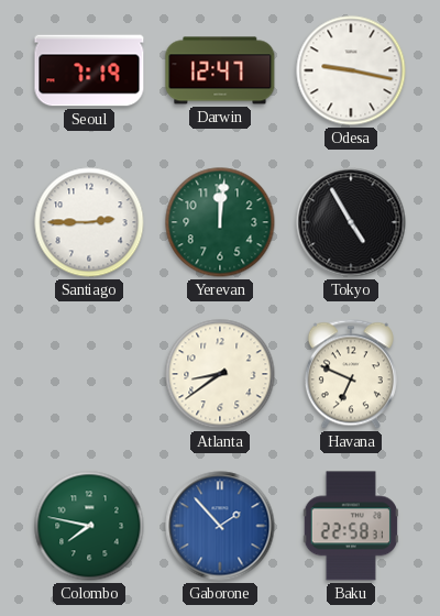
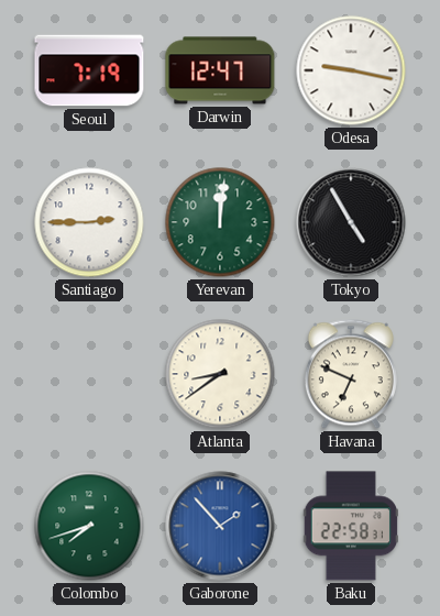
Colombo: 7:47 -> 7:42 (89, 526)
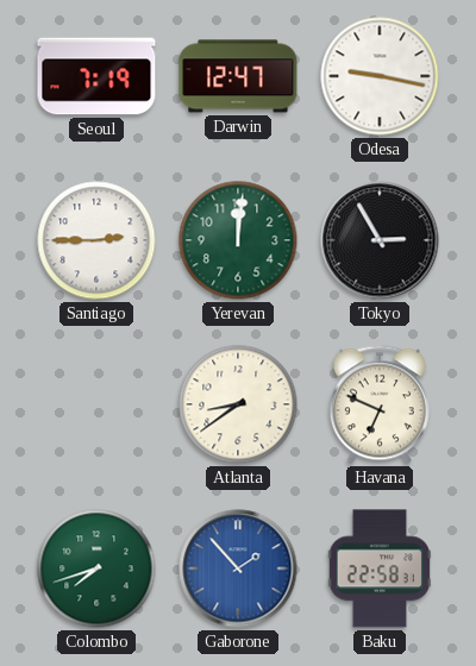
Tokyo: 4:55 -> 2:55 (380, 240)
